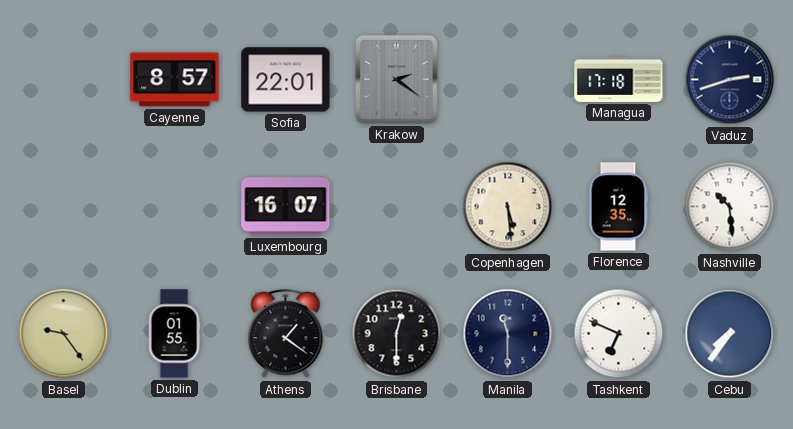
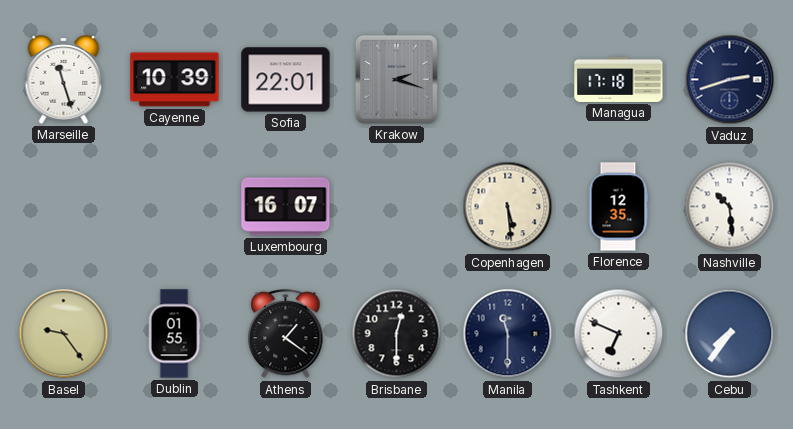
Marseille: none -> 11:27 (64, 80)
Cayenne: 8:57 -> 10:39 (175, 80)
Krakow: 2:21 -> 2:18 (396, 79)
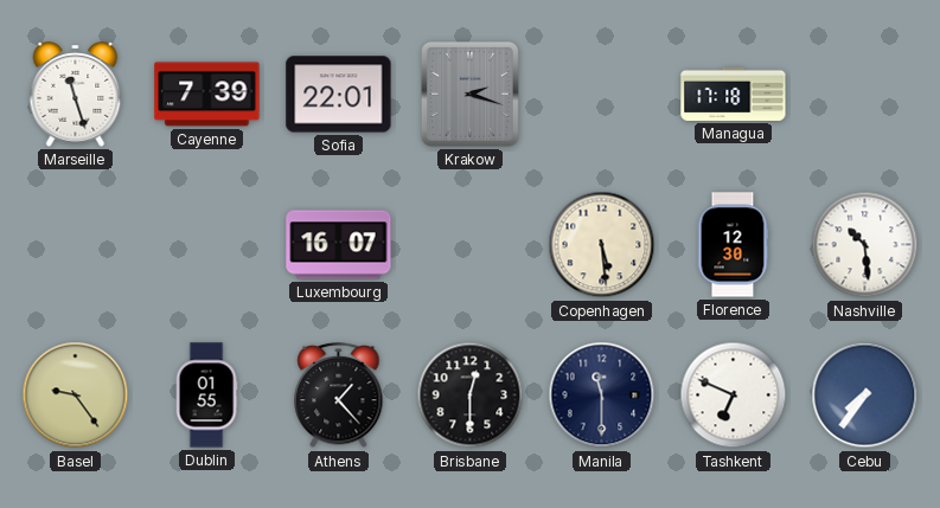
Cayenne: 10:39 -> 7:39 (207, 95)
Vaduz: 2:42 -> none (730, 80)
Florence: 12:35 -> 12:30 (733, 245)
Athens: 1:21 -> 1:23 (339, 397)
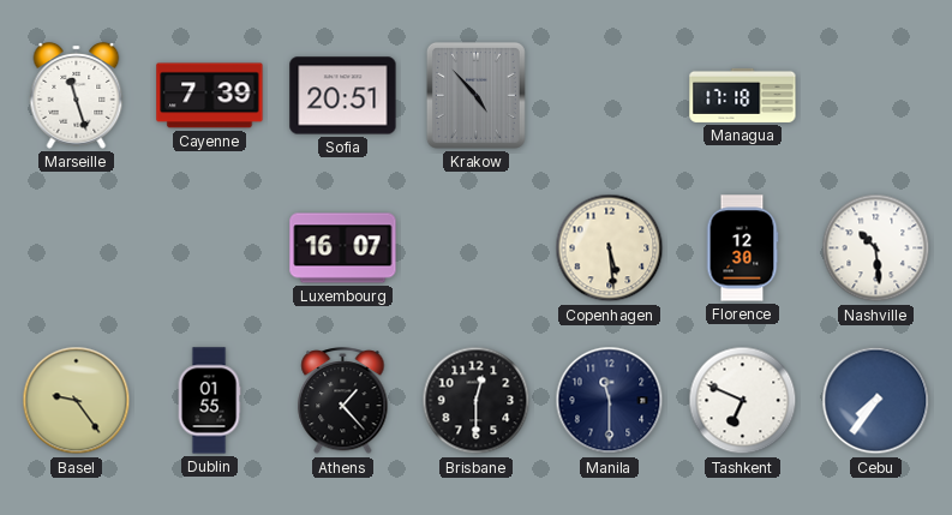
Sofia: 22:01 -> 20:51 (343, 96)
Krakow: 2:18 -> 4:53 (475, 95)
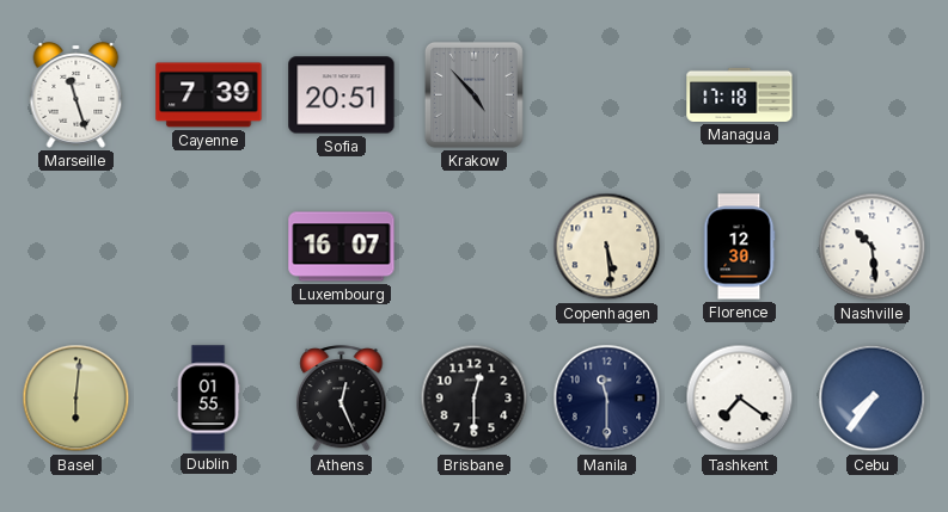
Basel: 9:24 -> 6:01 (77, 399)
Athens: 1:23 -> 12:26 (342, 400)
Tashkent: 6:49 -> 7:21 (740, 399)
